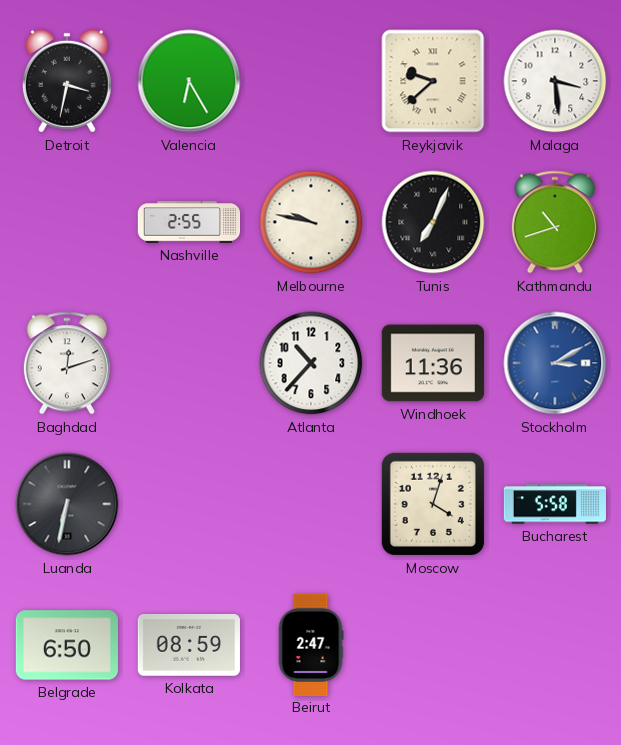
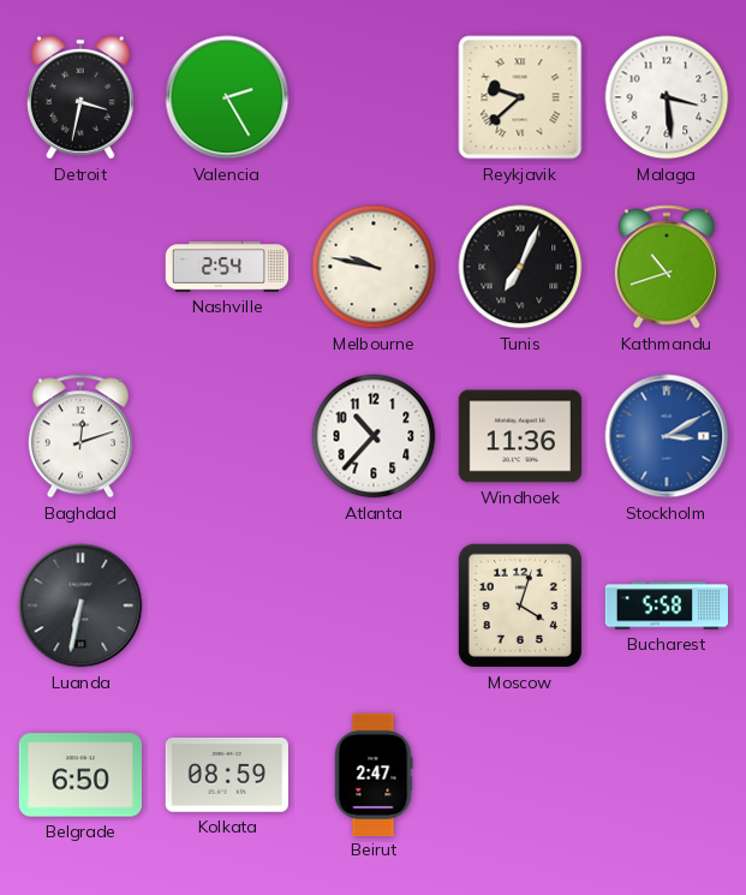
Valencia: 6:25 -> 2:25 (227, 97)
Nashville: 2:55 -> 2:54 (227, 267)
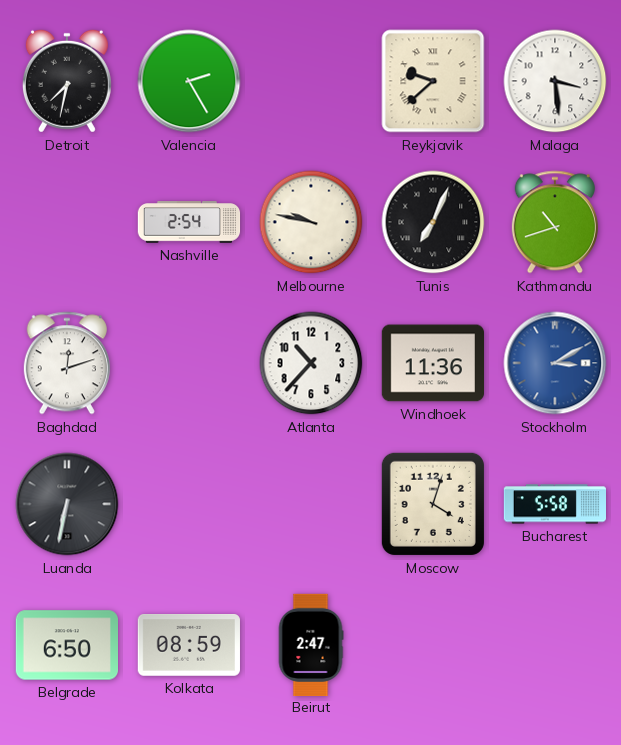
Detroit: 3:32 -> 7:32 (67, 81)
